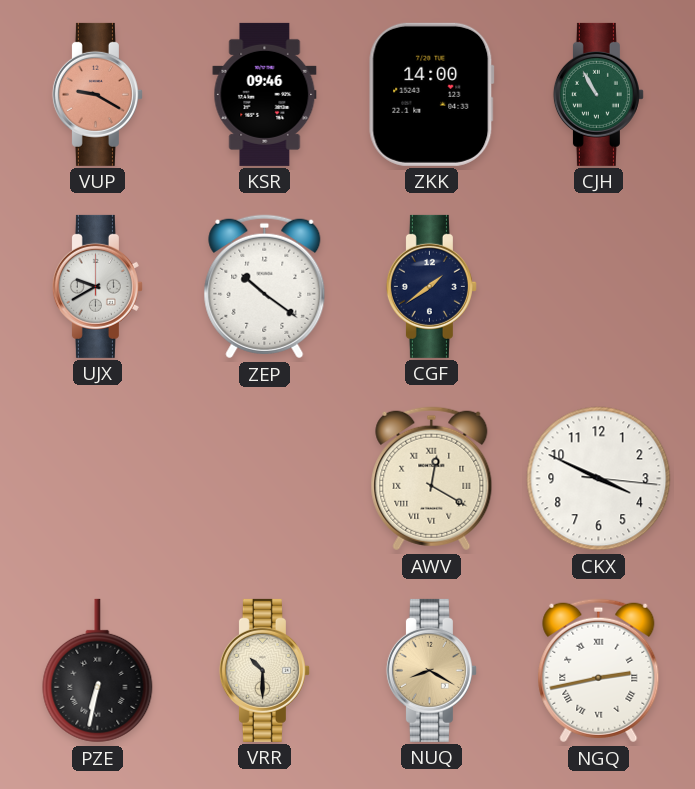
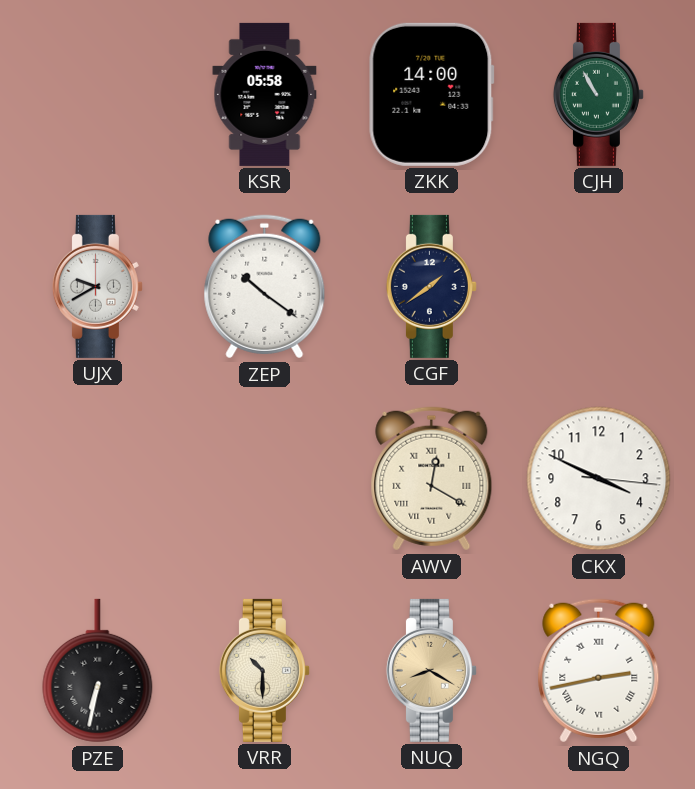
VUP: 9:20 -> none (97, 94)
KSR: 09:46 -> 05:58 (265, 94)
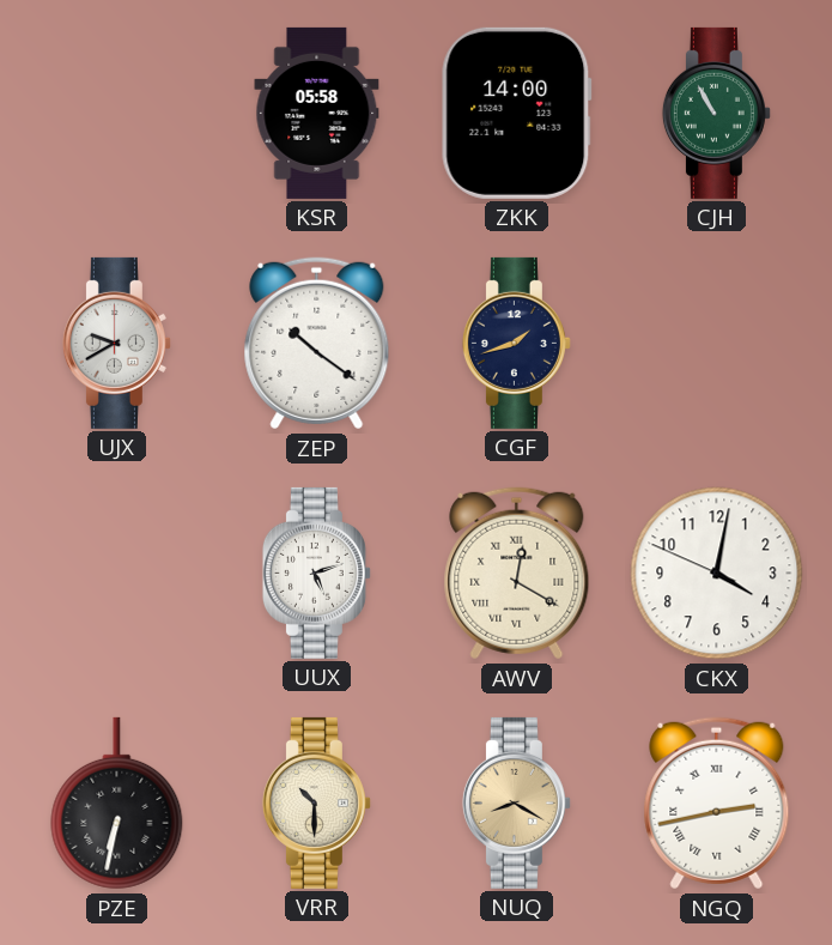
CGF: 1:39 -> 1:42 (516, 343)
UUX: none -> 5:12 (316, 573)
CKX: 3:49 -> 4:01 (717, 574)
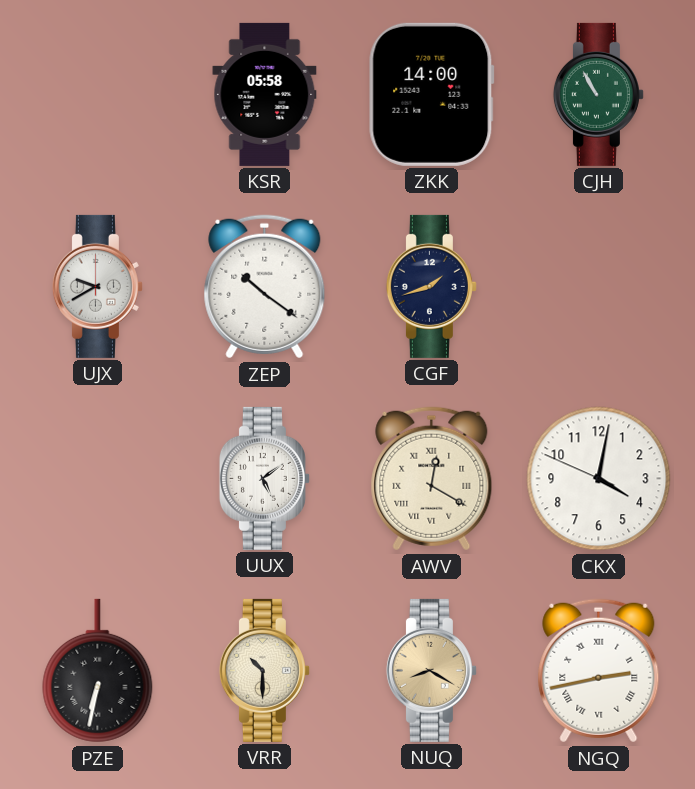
UUX: 5:12 -> 5:09 (264, 478)
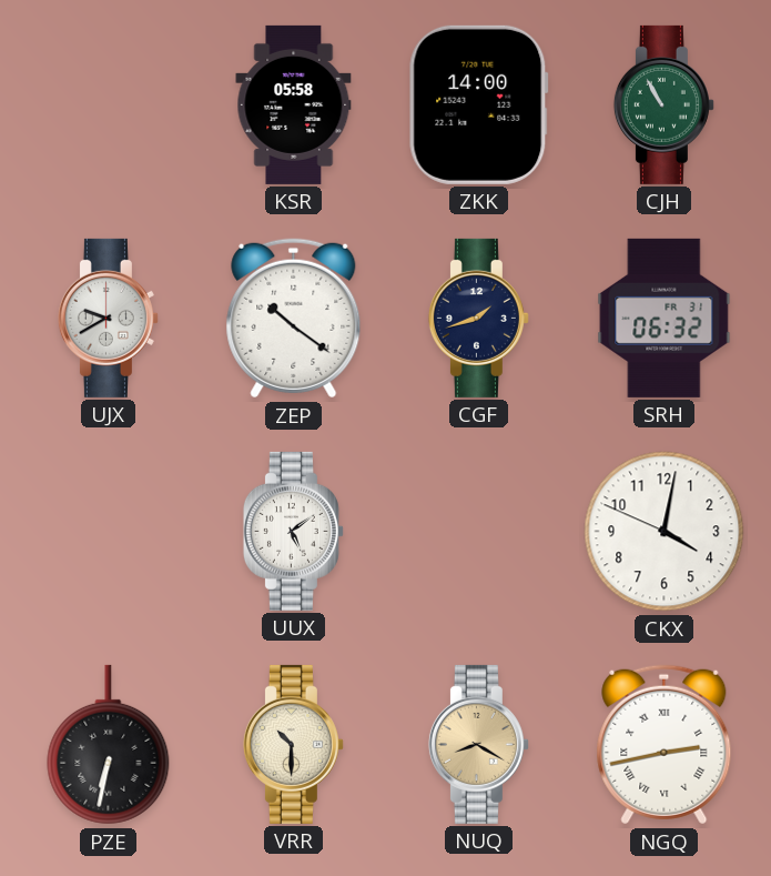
SRH: none -> 06:32 (665, 318)
AWV: 12:20 -> none (432, 479)
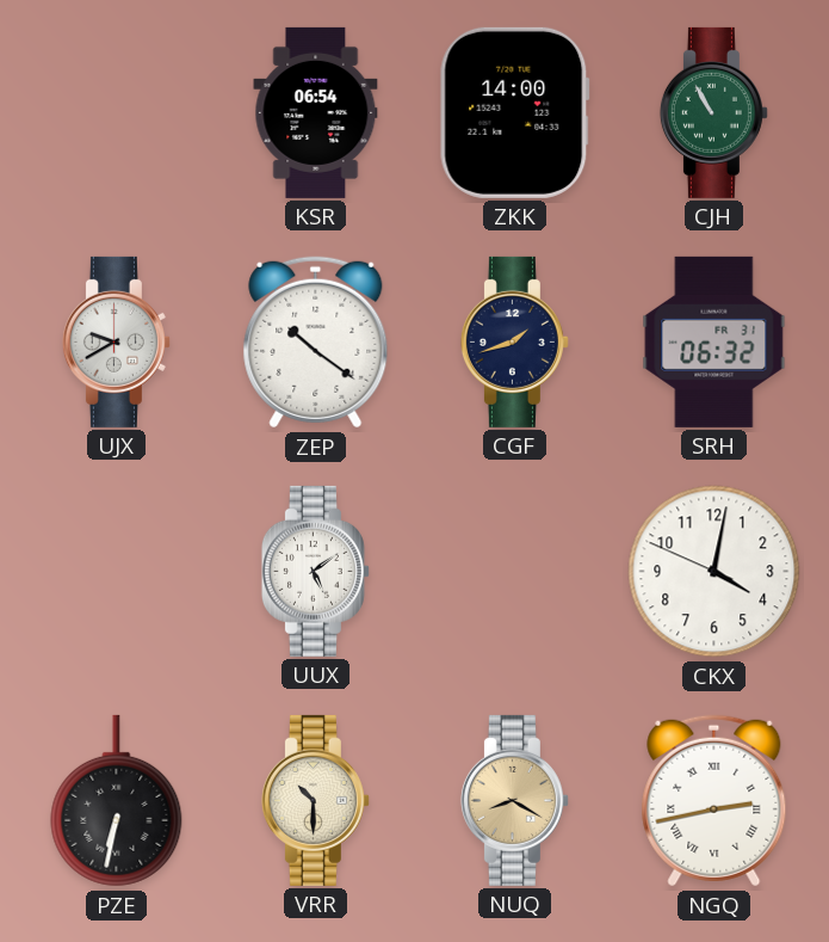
KSR: 05:58 -> 06:54 (316, 112)
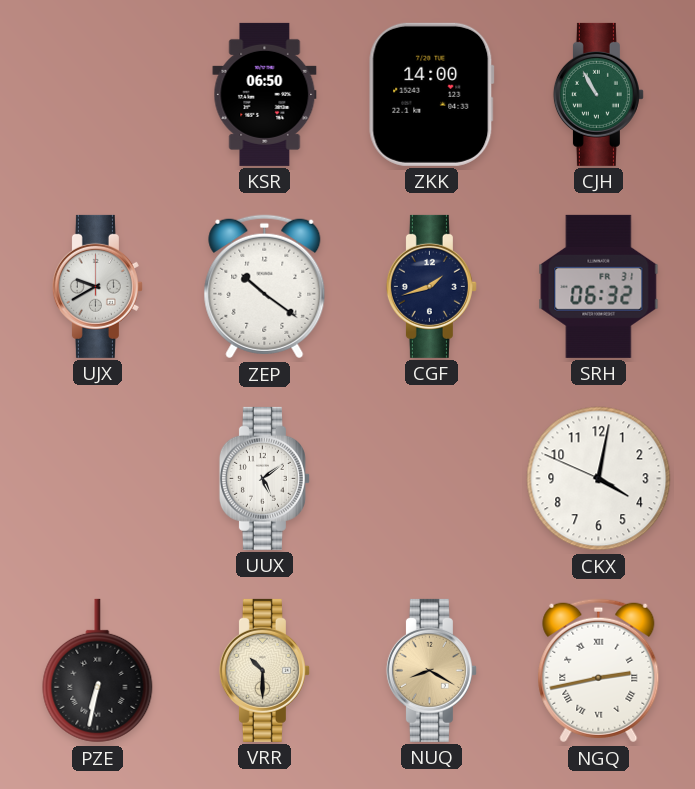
KSR: 06:54 -> 06:50 (265, 94)
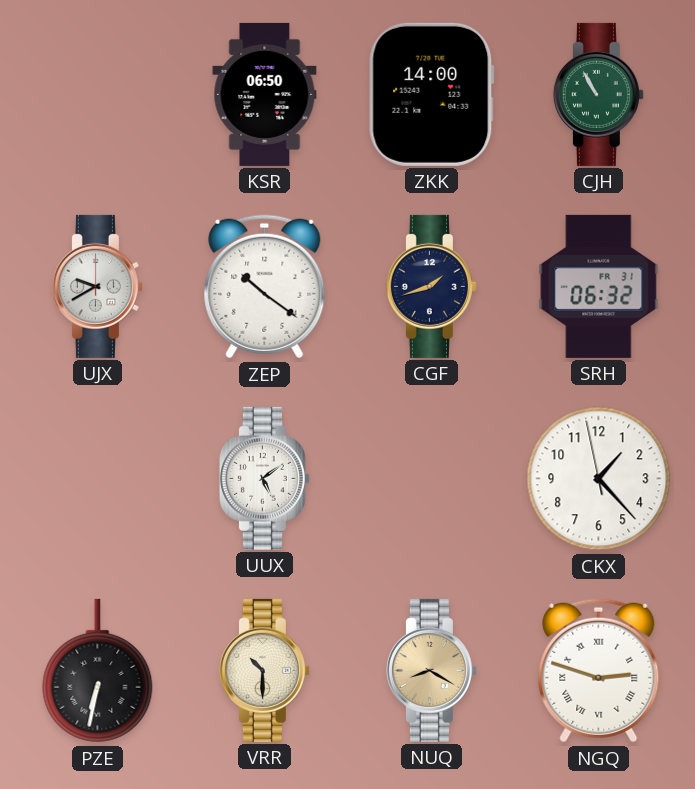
CKX: 4:01 -> 1:22 (599, 479)
NGQ: 2:43 -> 2:48 (599, 671)
